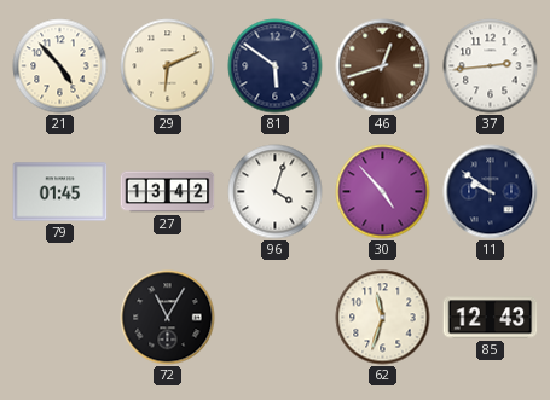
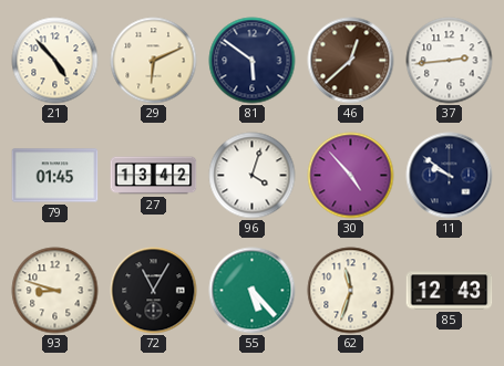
46: 12:42 -> 12:38 (351, 61)
93: none -> 8:48 (55, 291)
55: none -> 5:23 (253, 291)
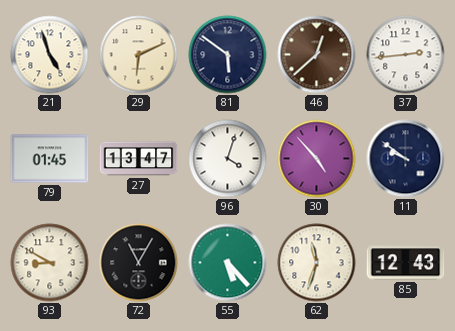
21: 4:53 -> 4:57 (50, 55)
27: 13:42 -> 13:47 (139, 159)
93: 8:48 -> 8:50 (50, 263)
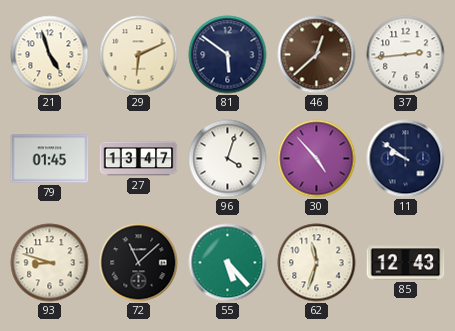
93: 8:50 -> 8:48 (50, 263)
72: 11:05 -> 11:08 (139, 263)
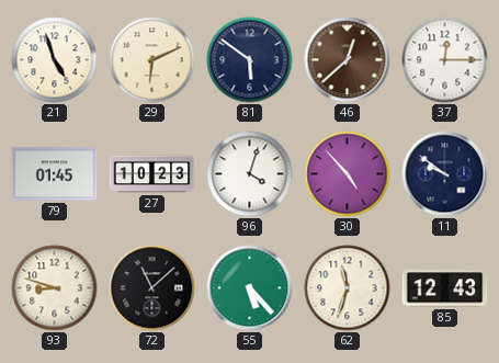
37: 2:44 -> 12:15 (445, 60)
27: 13:47 -> 10:23 (152, 174)
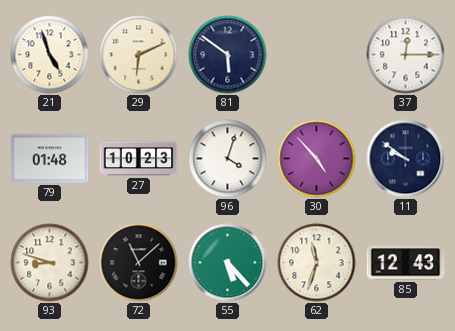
46: 12:38 -> none (348, 60)
79: 01:45 -> 01:48 (50, 159)
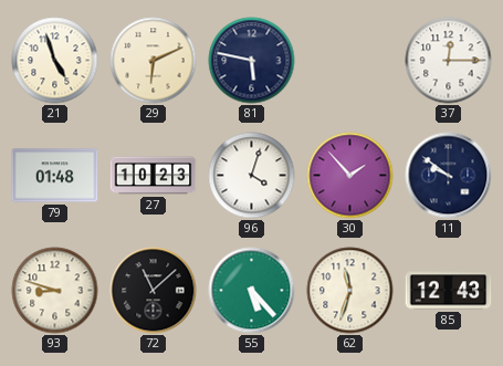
81: 5:51 -> 5:47 (252, 61)
30: 4:53 -> 1:53 (350, 176)
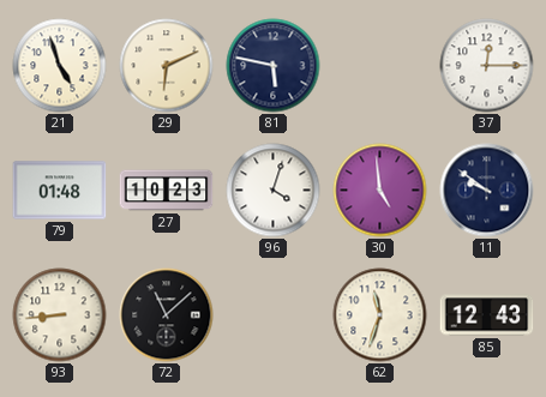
30: 1:53 -> 4:59 (380, 191)
93: 8:48 -> 8:44 (60, 315)
55: 5:23 -> none (252, 291)
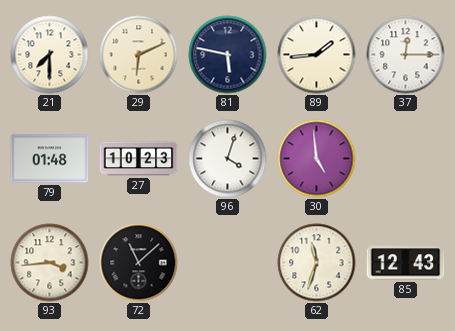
21: 4:57 -> 7:30 (50, 55)
89: none -> 1:44 (317, 55)
11: 9:51 -> none (487, 191)
93: 8:44 -> 3:44 (50, 263)
